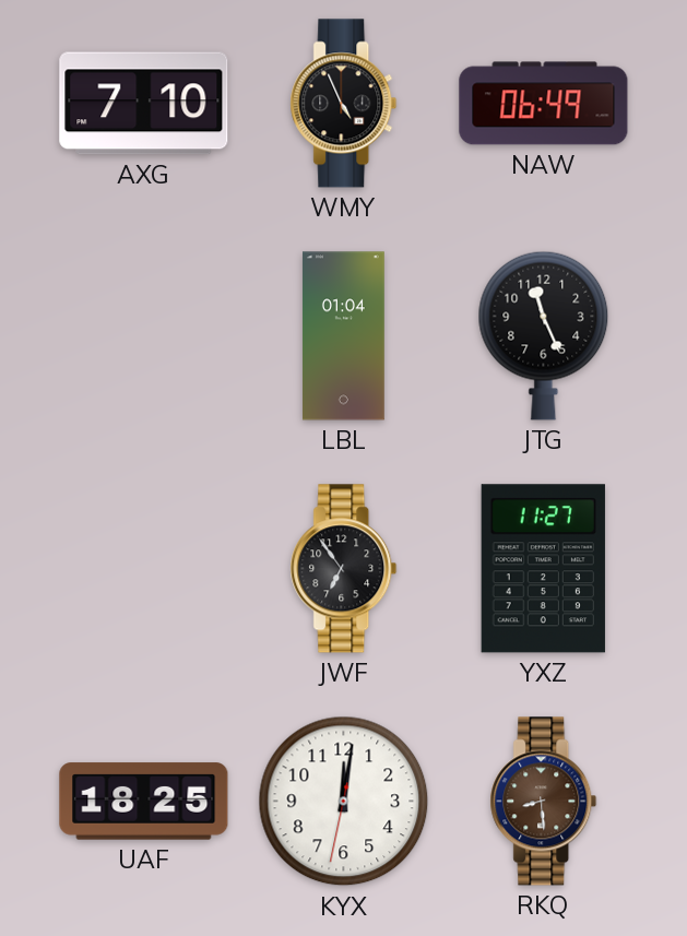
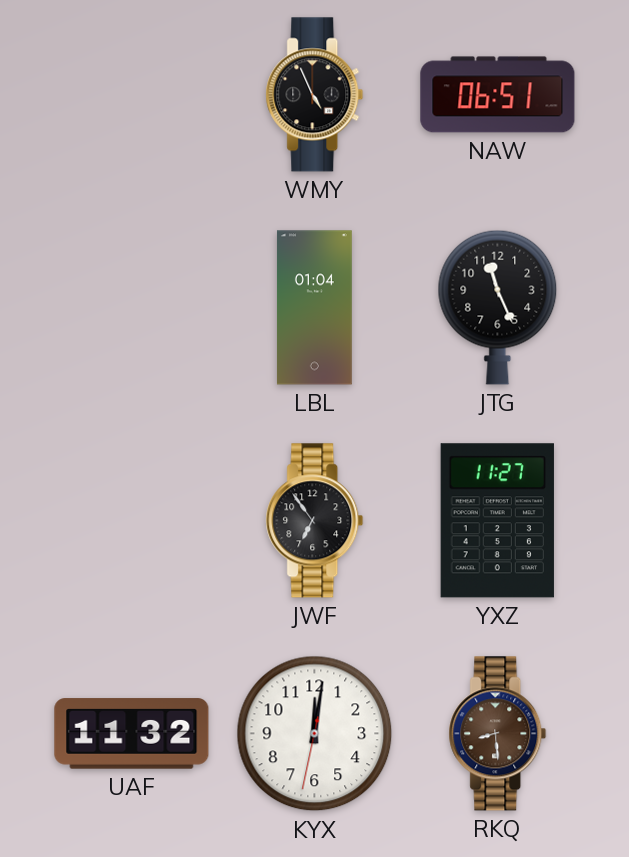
AXG: 7:10 -> none (144, 104)
NAW: 06:49 -> 06:51 (498, 95)
UAF: 18:25 -> 11:32 (132, 734)
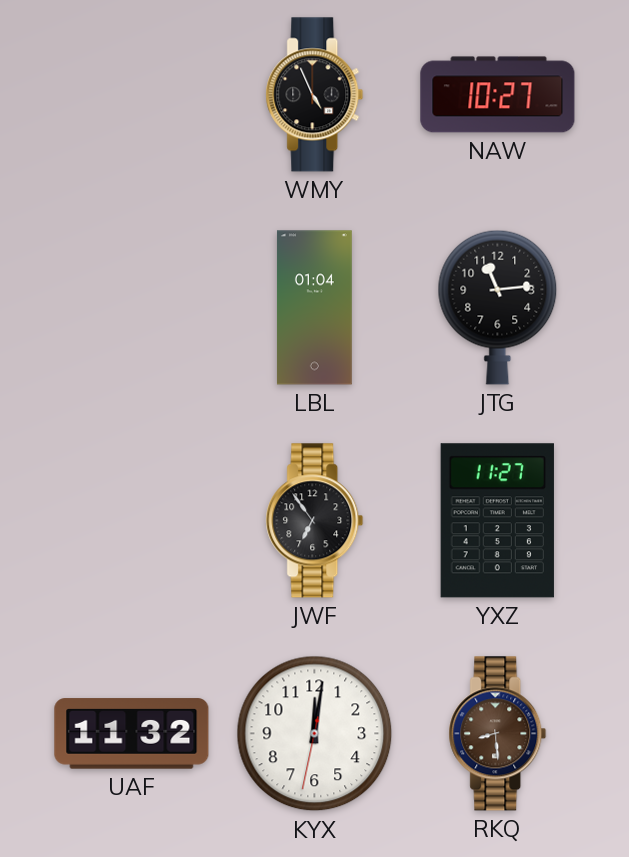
NAW: 06:51 -> 10:27 (498, 95)
JTG: 11:26 -> 11:14 (498, 307)
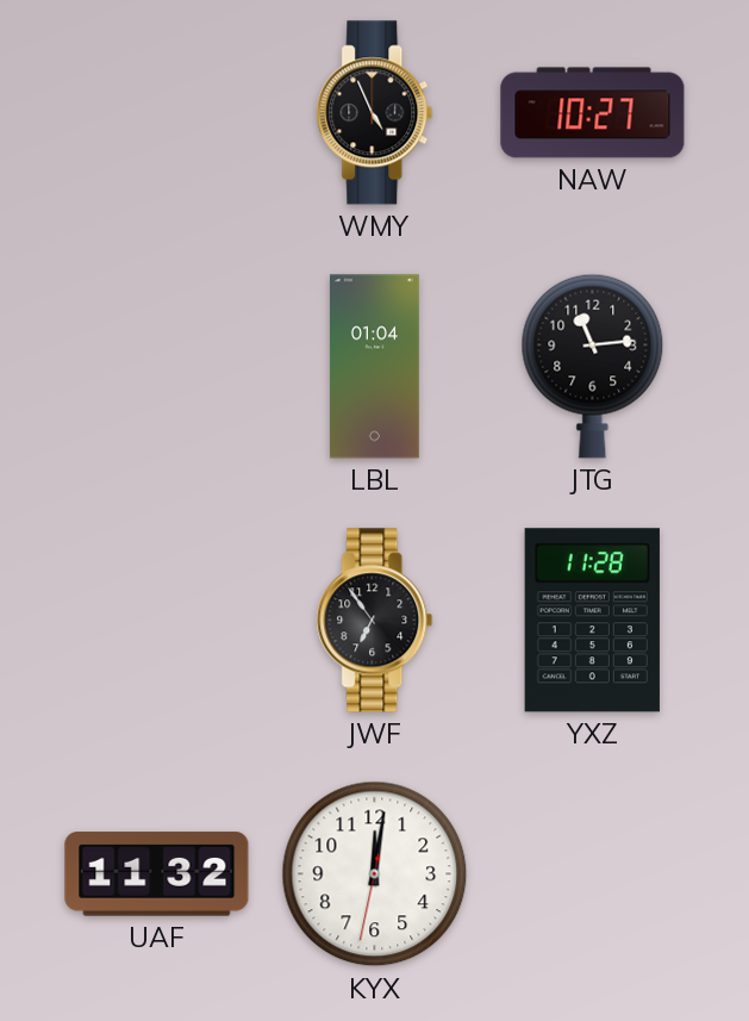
YXZ: 11:27 -> 11:28 (592, 621)
RKQ: 8:29 -> none (498, 734)
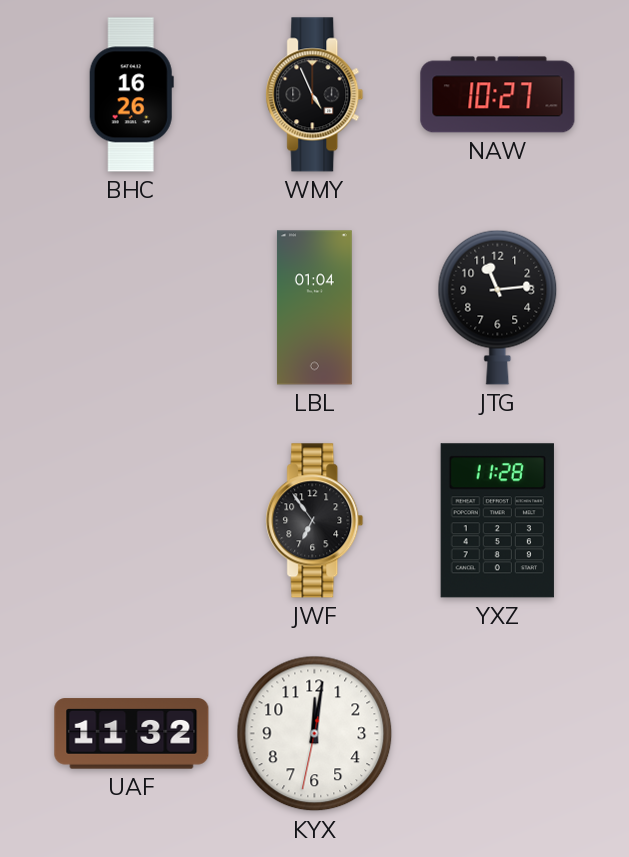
BHC: none -> 16:26 (131, 95)
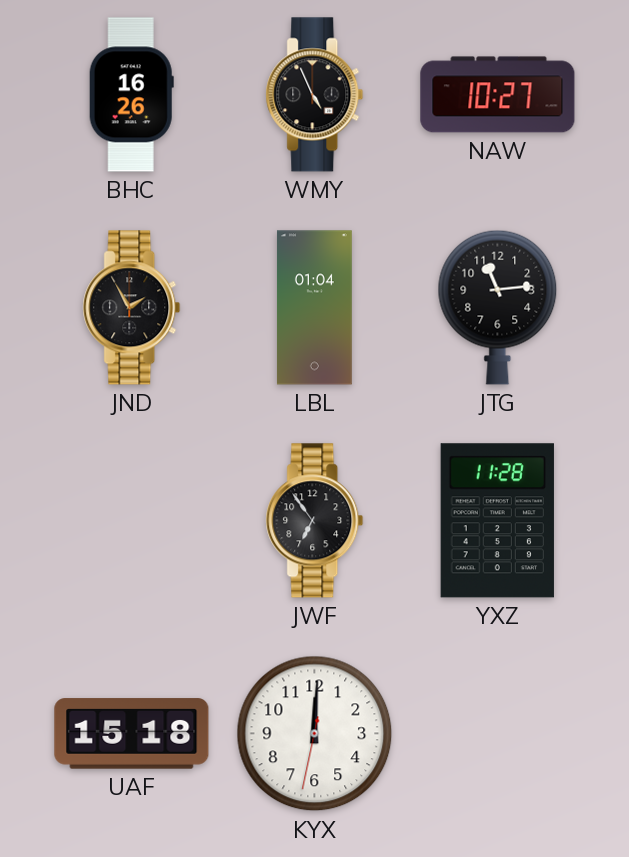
JND: none -> 1:55 (132, 308)
UAF: 11:32 -> 15:18 (132, 734)
KYX: 12:01 -> 12:00 (315, 734)
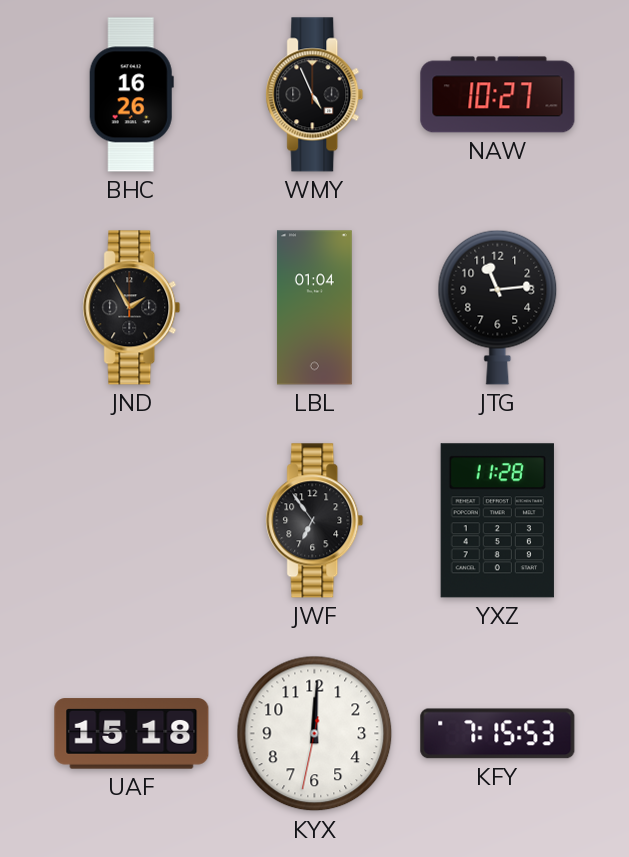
KFY: none -> 7:15 (498, 734)
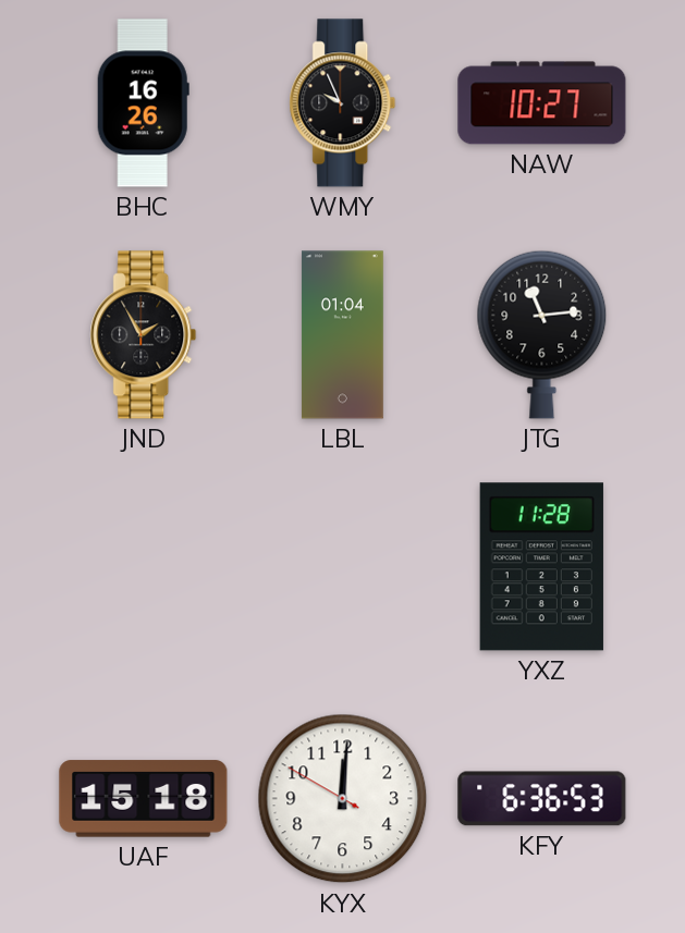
WMY: 4:56 -> 9:56 (343, 103)
JWF: 6:54 -> none (315, 521)
KYX: 12:00:32 -> 12:00:50 (343, 799)
KFY: 7:15 -> 6:36 (542, 799)
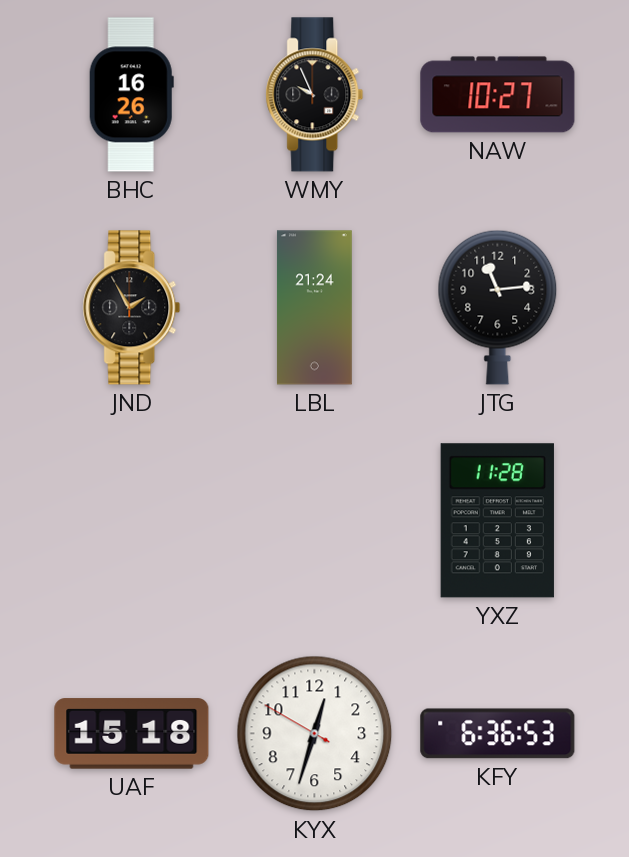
LBL: 01:04 -> 21:24 (314, 308)
KYX: 12:00 -> 12:32 (315, 734)
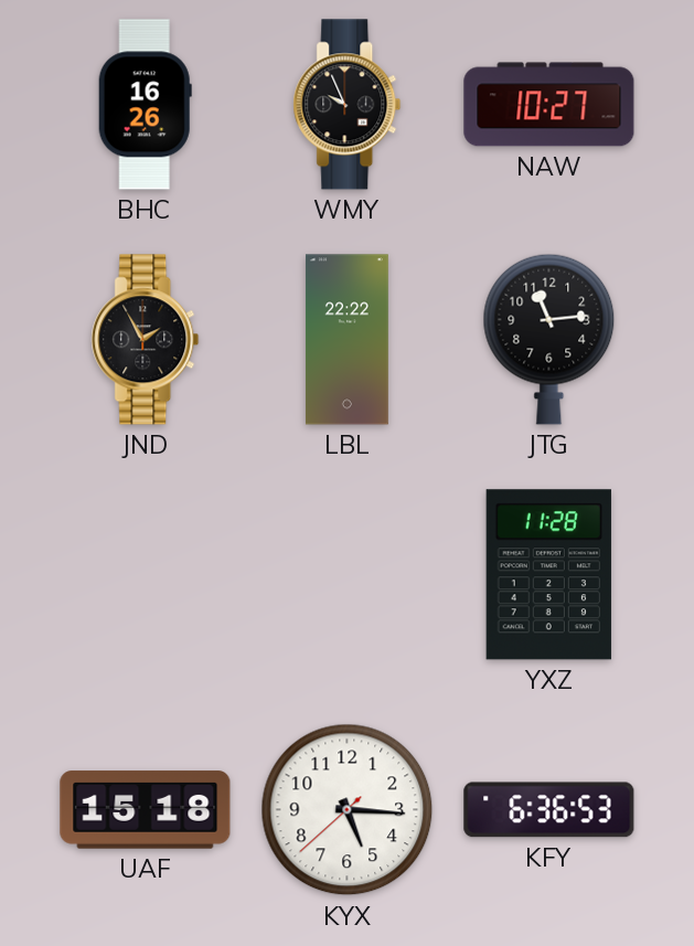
LBL: 21:24 -> 22:22 (346, 340)
KYX: 12:32 -> 5:15 (348, 810)
